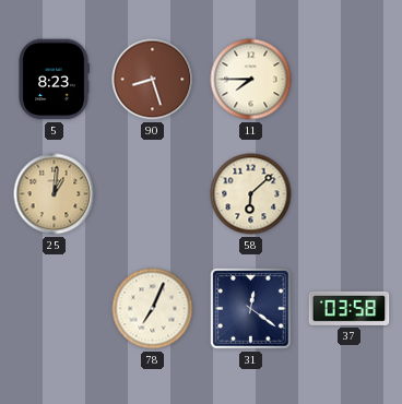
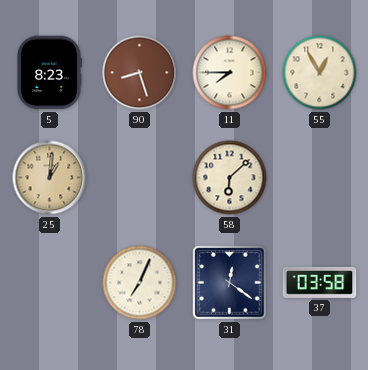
55: none -> 12:55 (320, 73)
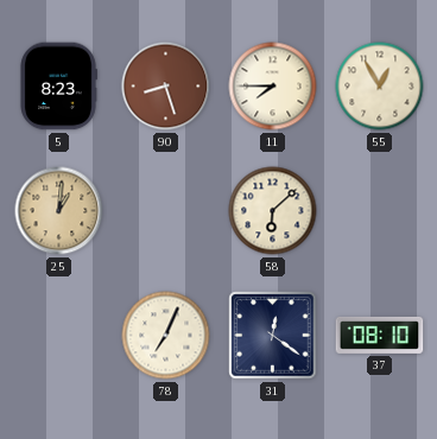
37: 03:58 -> 08:10 (380, 335)
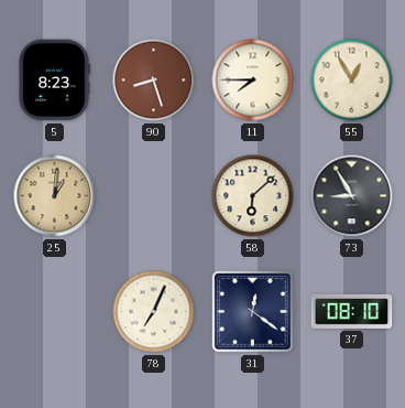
73: none -> 8:55 (352, 196)
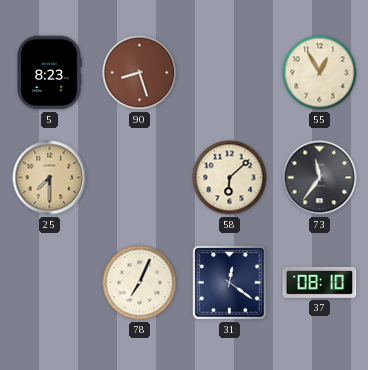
11: 7:45 -> none (253, 80)
25: 1:01 -> 7:30 (50, 178)
73: 8:55 -> 11:36 (320, 178)
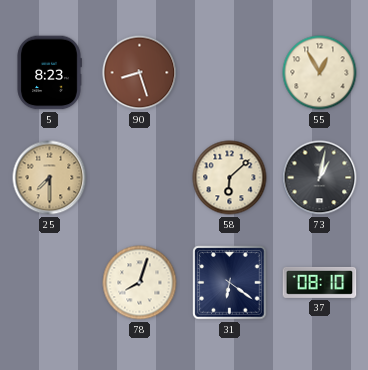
73: 11:36 -> 1:02 (320, 178)
78: 7:04 -> 8:03 (140, 283)
31: 12:21 -> 6:21 (230, 283)
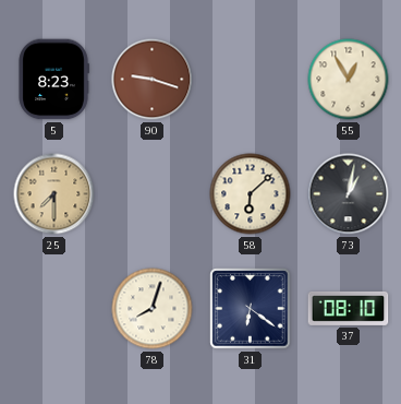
90: 8:27 -> 9:18 (153, 80)
